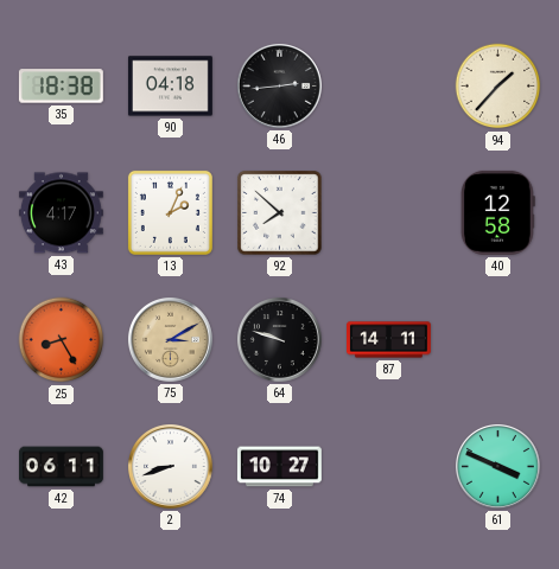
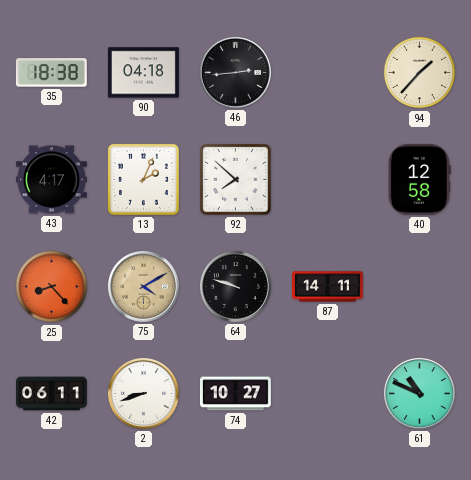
25: 8:25 -> 8:23 (52, 287)
75: 3:10 -> 4:10 (143, 286)
61: 3:49 -> 10:49 (419, 393)
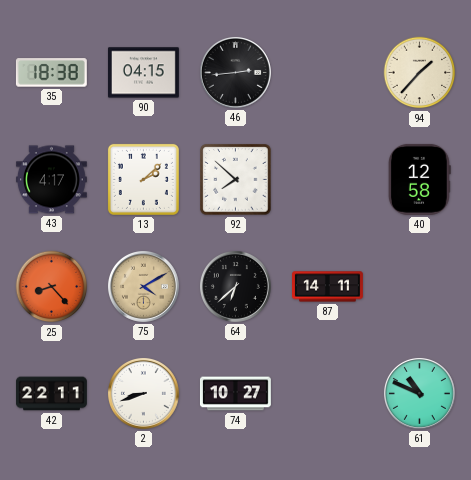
90: 04:18 -> 04:15 (143, 73)
13: 2:04 -> 2:08 (143, 179)
64: 9:48 -> 6:38 (235, 286)
42: 06:11 -> 22:11 (52, 394)
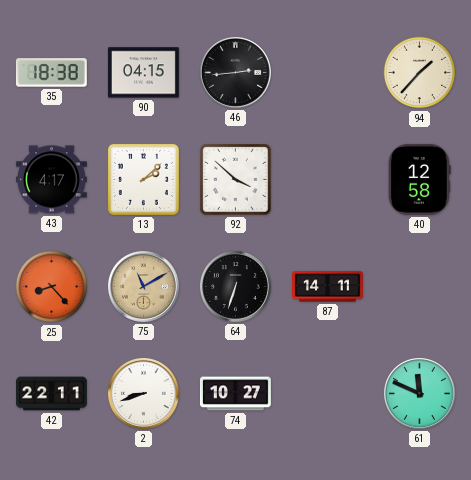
92: 7:52 -> 3:52 (236, 180)
75: 4:10 -> 11:10 (143, 286)
64: 6:38 -> 6:33 (235, 286)
61: 10:49 -> 11:49 (419, 393)
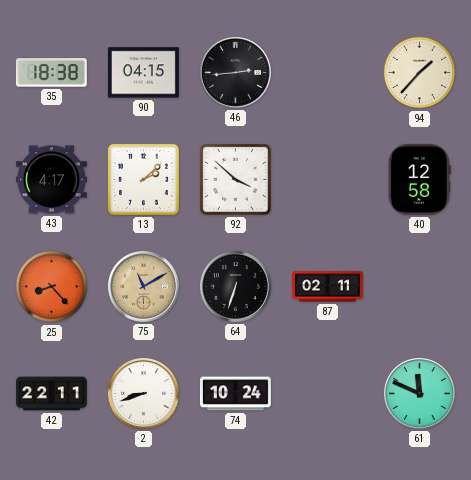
87: 14:11 -> 02:11 (328, 287)
74: 10:27 -> 10:24 (235, 394)
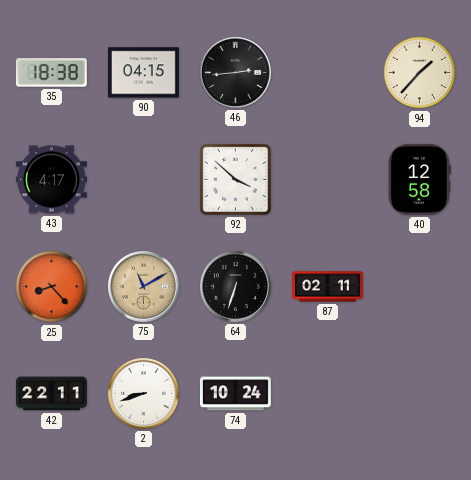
13: 2:08 -> none (143, 179)
61: 11:49 -> none (419, 393)
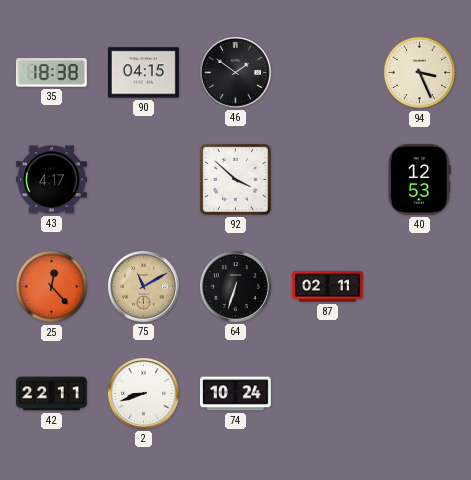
46: 2:44 -> 1:51 (235, 72)
94: 1:37 -> 3:26 (420, 73)
40: 12:58 -> 12:53 (419, 179)
25: 8:23 -> 12:23 (52, 287)
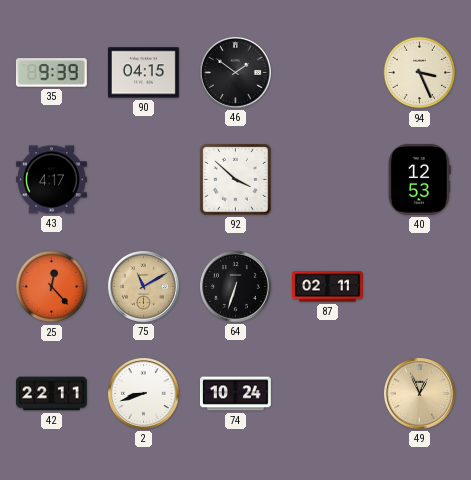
35: 18:38 -> 9:39 (51, 73)
49: none -> 12:56 (419, 393)
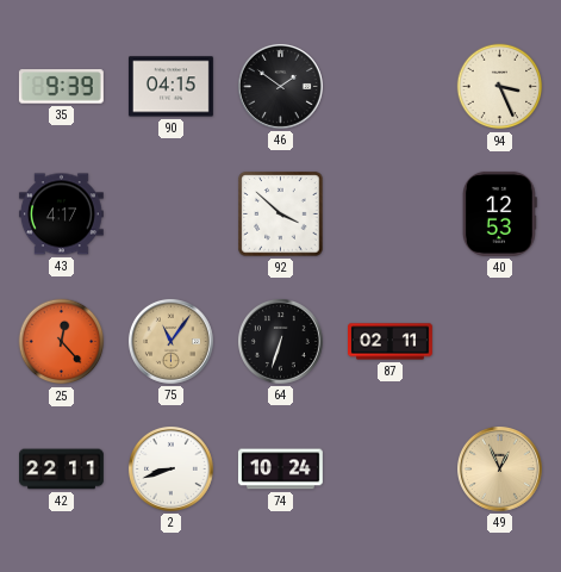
75: 11:10 -> 11:06 (170, 341)
